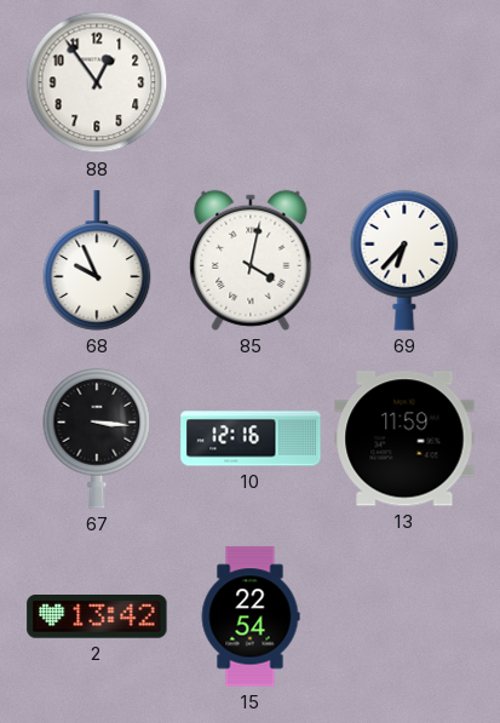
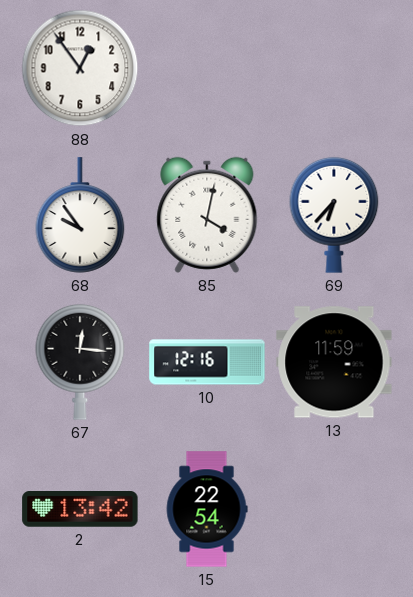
68: 9:56 -> 9:54 (80, 215)
67: 3:16 -> 12:16 (80, 362)
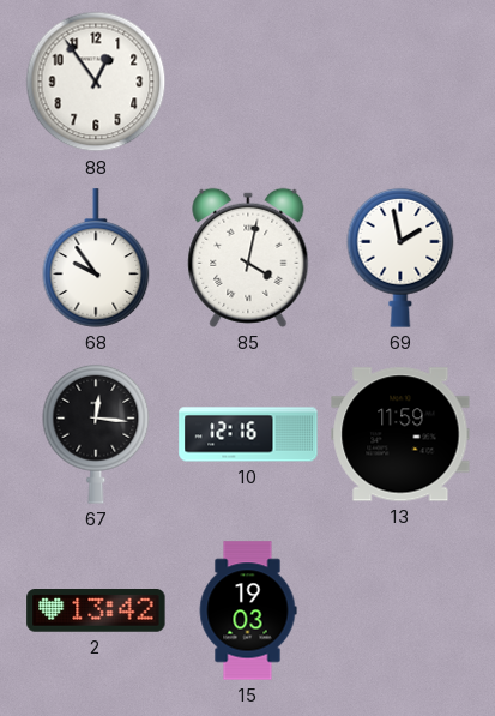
69: 6:37 -> 1:58 (400, 258)
15: 22:54 -> 19:03 (248, 610)
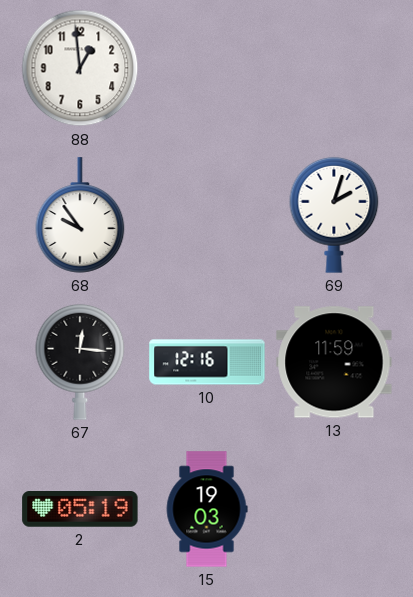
88: 12:54 -> 12:59 (80, 68)
85: 4:02 -> none (248, 258)
69: 1:58 -> 2:03 (334, 215)
2: 13:42 -> 05:19 (80, 510)
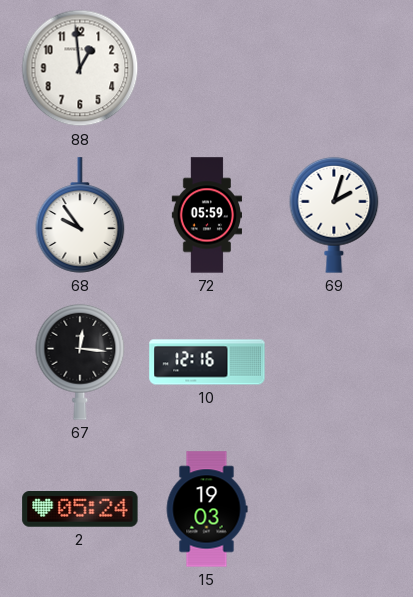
72: none -> 05:59 (206, 215)
13: 11:59 -> none (334, 362)
2: 05:19 -> 05:24 (80, 510)
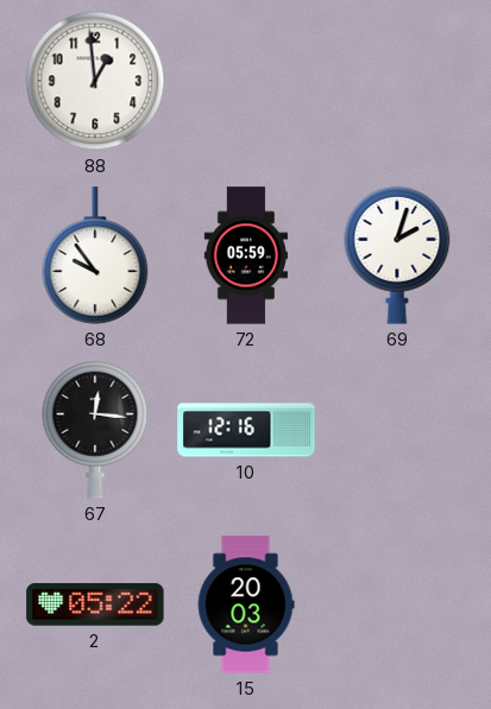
2: 05:24 -> 05:22 (95, 606)
15: 19:03 -> 20:03 (246, 604)
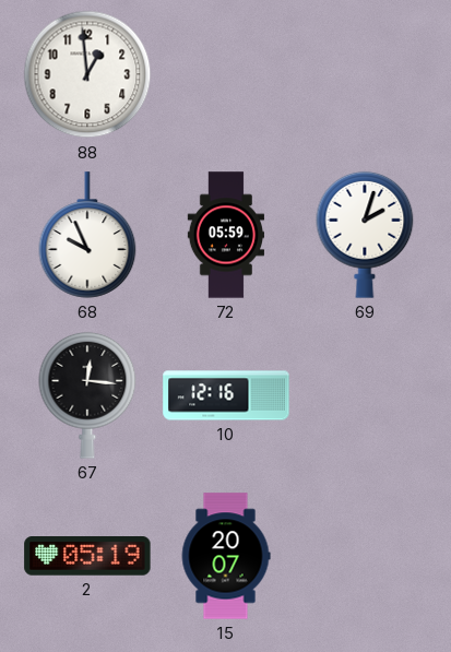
68: 9:54 -> 9:56 (87, 235)
2: 05:22 -> 05:19 (87, 557)
15: 20:03 -> 20:07 (226, 556)
